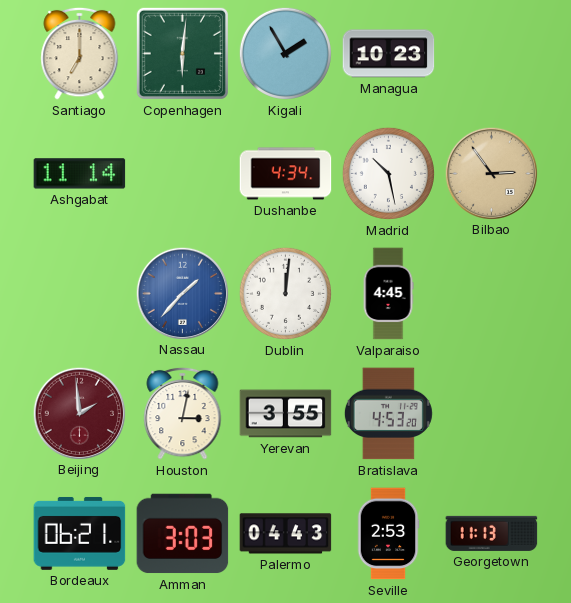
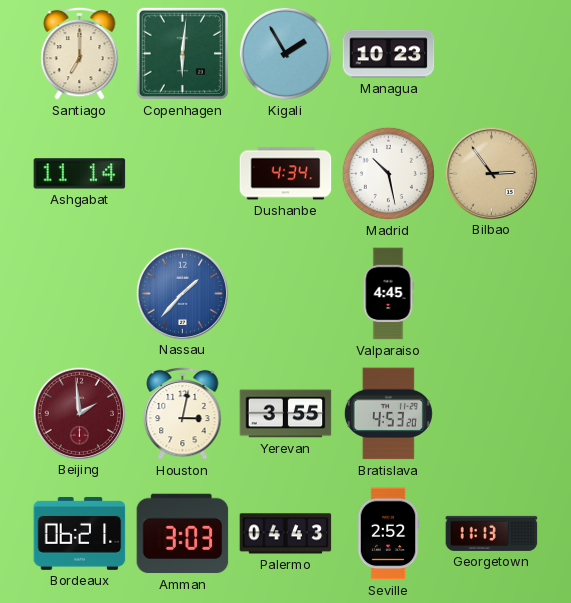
Dublin: 12:01 -> none (285, 293)
Seville: 2:53 -> 2:52 (388, 534)
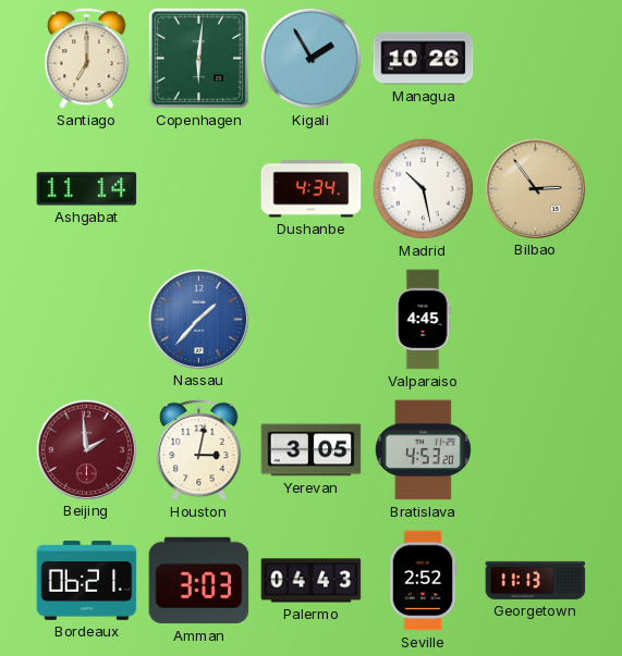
Managua: 10:23 -> 10:26 (424, 59)
Yerevan: 3:55 -> 3:05 (312, 450)
